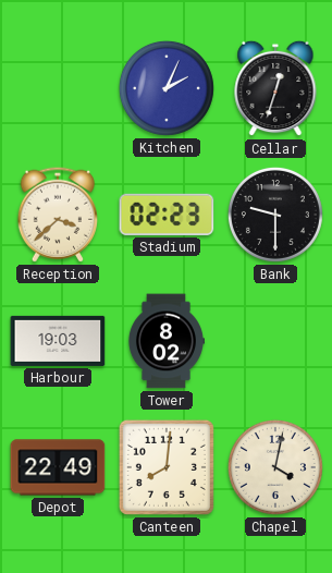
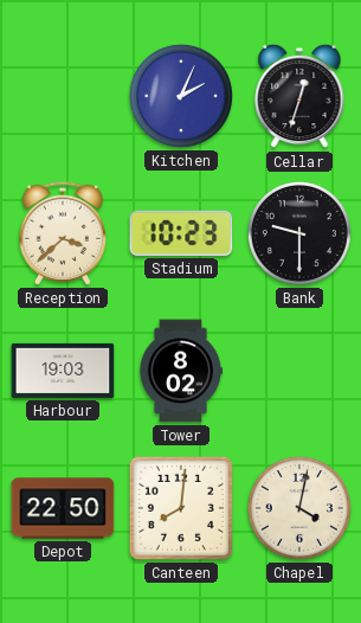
Stadium: 02:23 -> 10:23 (181, 233)
Depot: 22:49 -> 22:50 (63, 508)
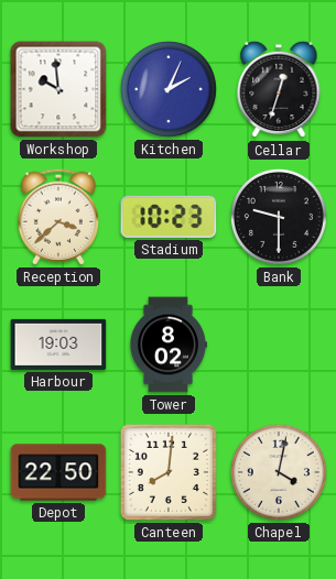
Workshop: none -> 9:59 (58, 89)
